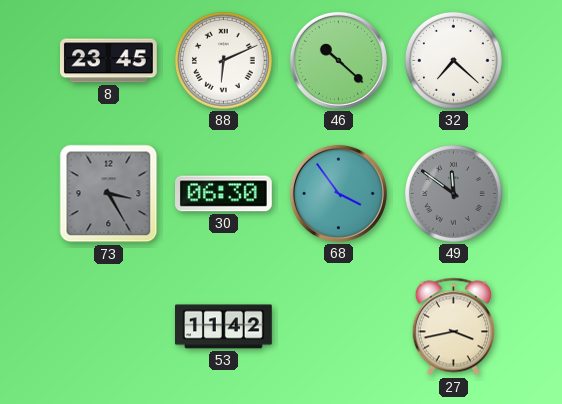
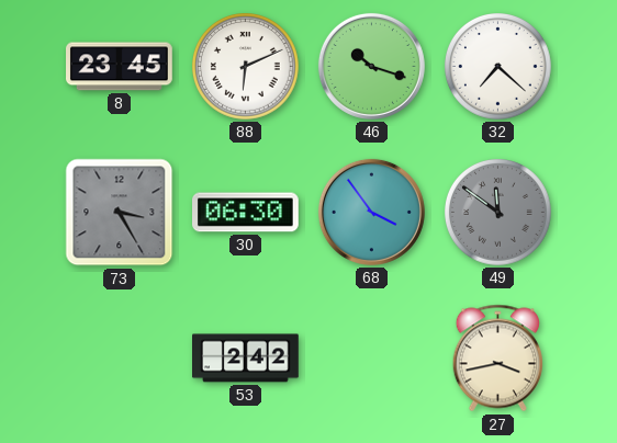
46: 10:22 -> 10:18 (371, 66)
53: 11:42 -> 2:42 (246, 359)
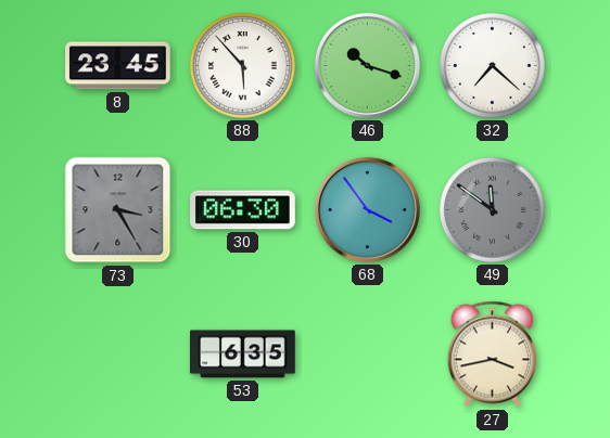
88: 6:11 -> 5:53 (243, 66)
53: 2:42 -> 6:35 (243, 355)
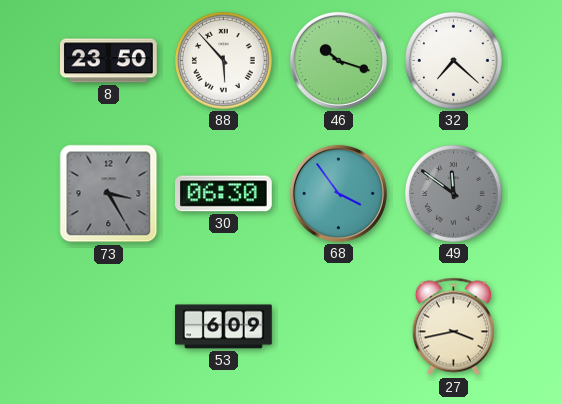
8: 23:45 -> 23:50 (109, 61)
53: 6:35 -> 6:09 (224, 327)
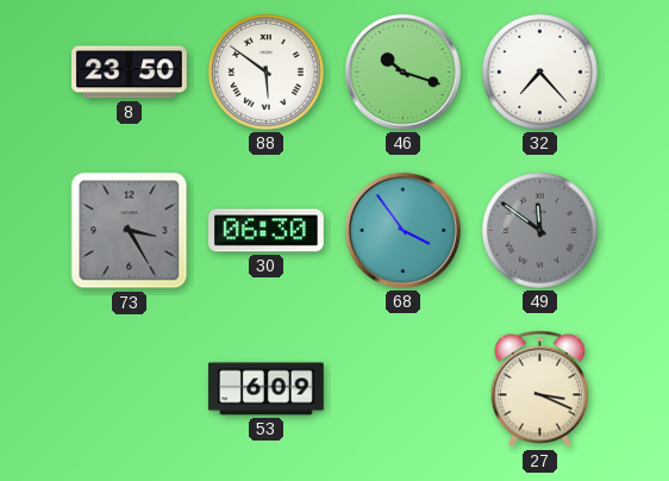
88: 5:53 -> 5:51 (267, 73)
32: 7:22 -> 7:23 (540, 73)
27: 3:43 -> 3:19 (539, 389)
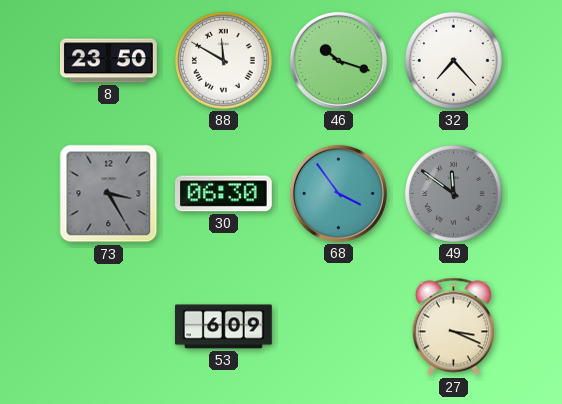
88: 5:51 -> 11:50 (224, 61)
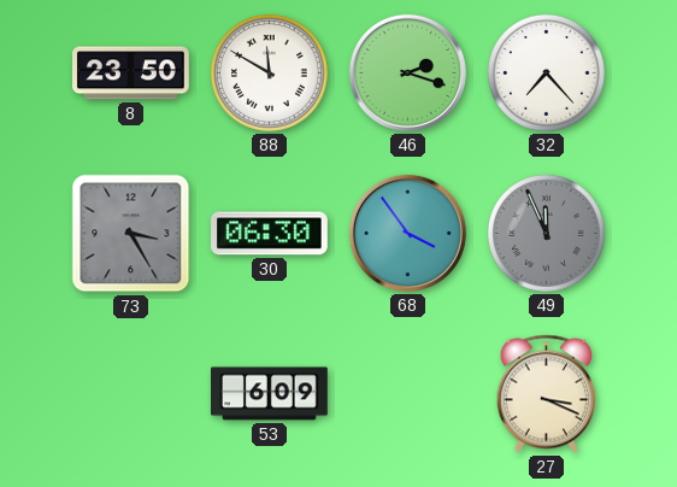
46: 10:18 -> 2:18 (407, 72)
49: 11:51 -> 11:56 (547, 234)
